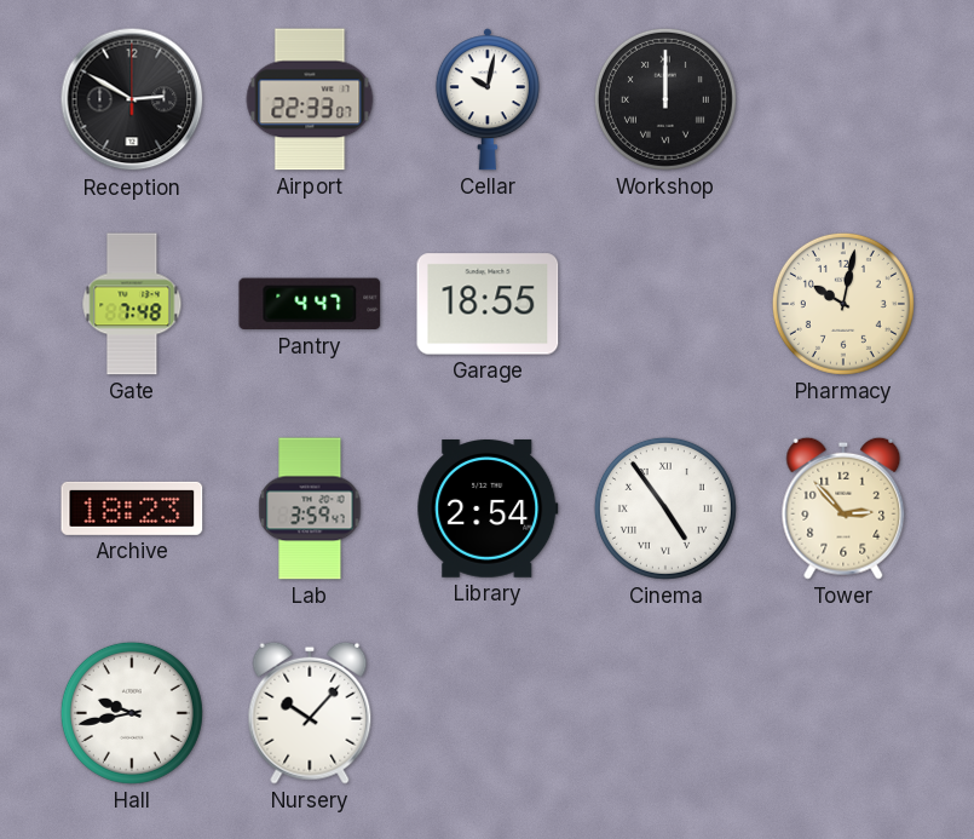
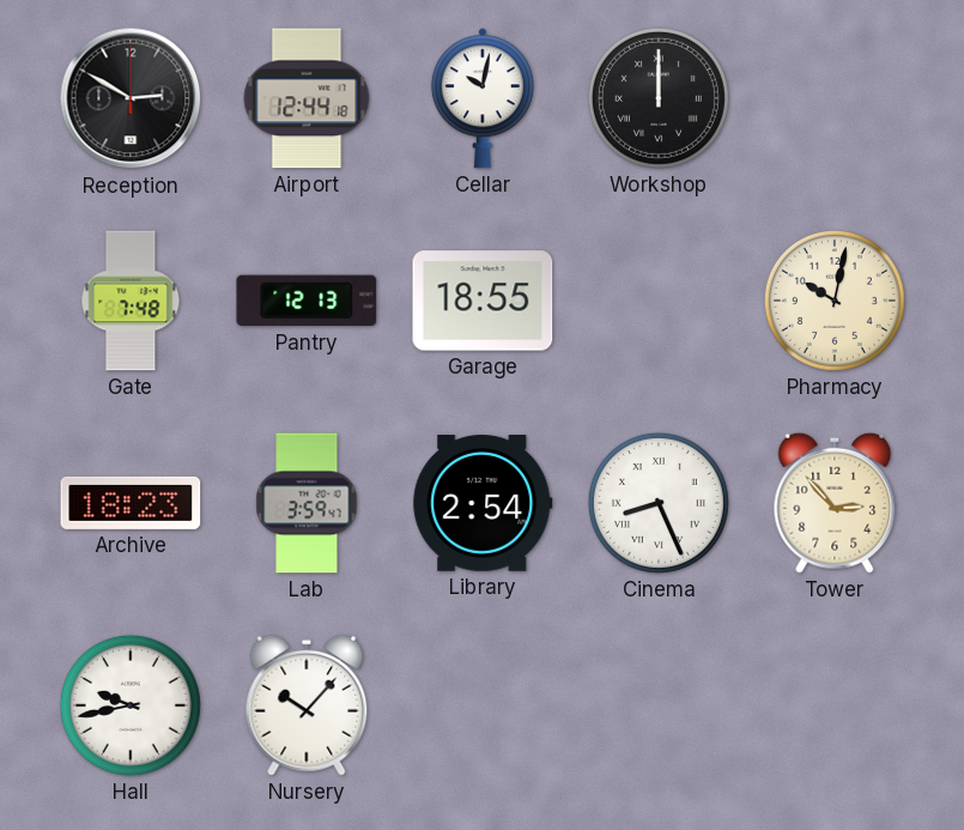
Airport: 22:33 -> 12:44 (307, 98)
Pantry: 4:47 -> 12:13 (307, 301)
Cinema: 4:54 -> 8:26 (659, 503)
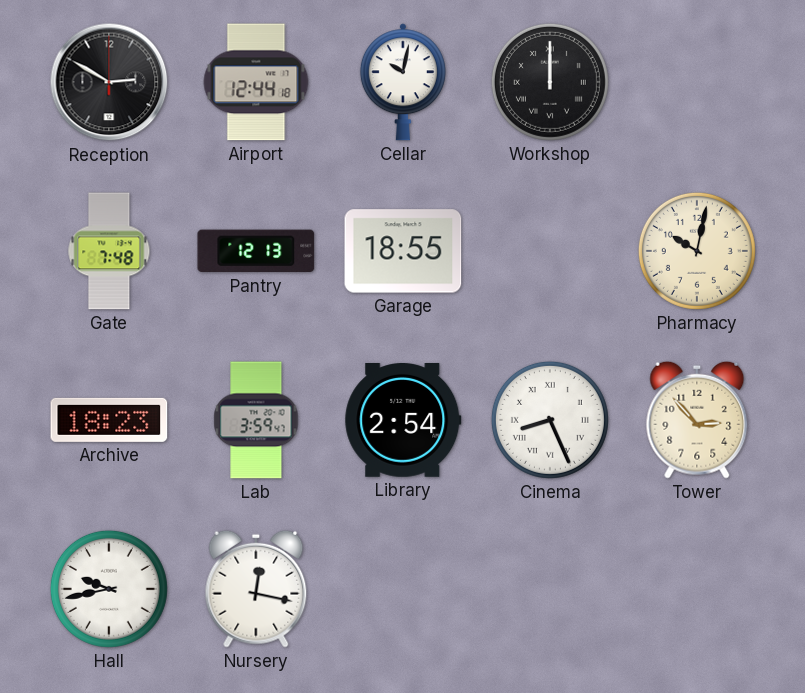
Nursery: 10:07 -> 12:17 (256, 589)
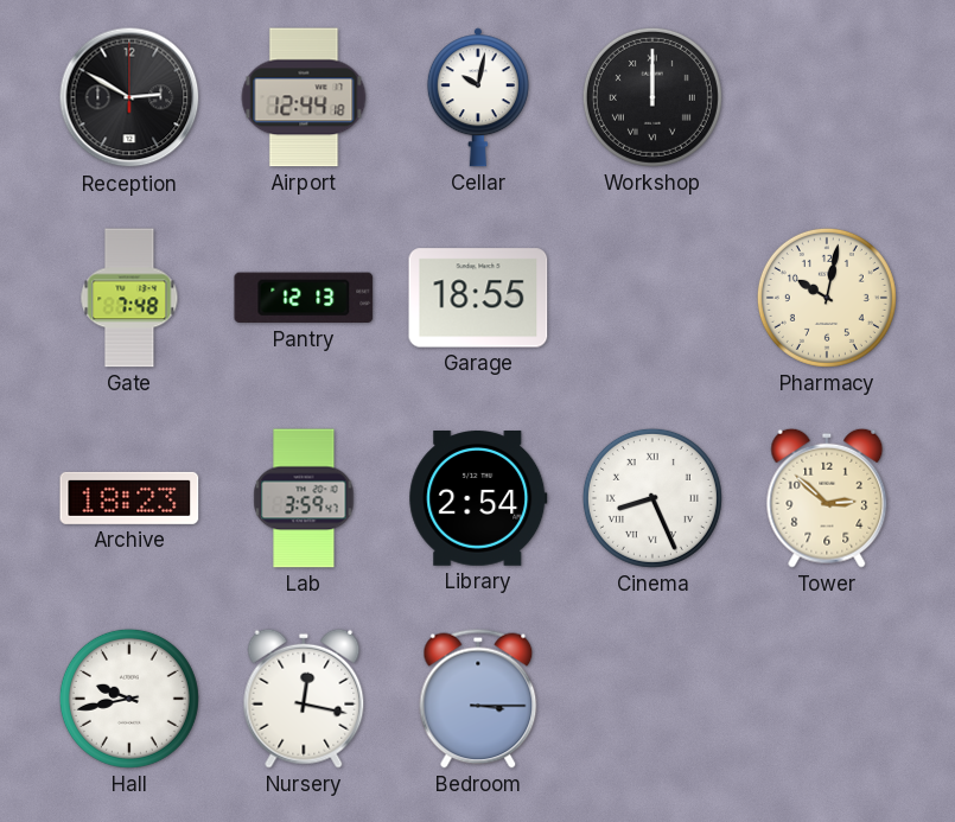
Tower: 2:53 -> 2:52 (827, 498)
Bedroom: none -> 3:15 (478, 699)
